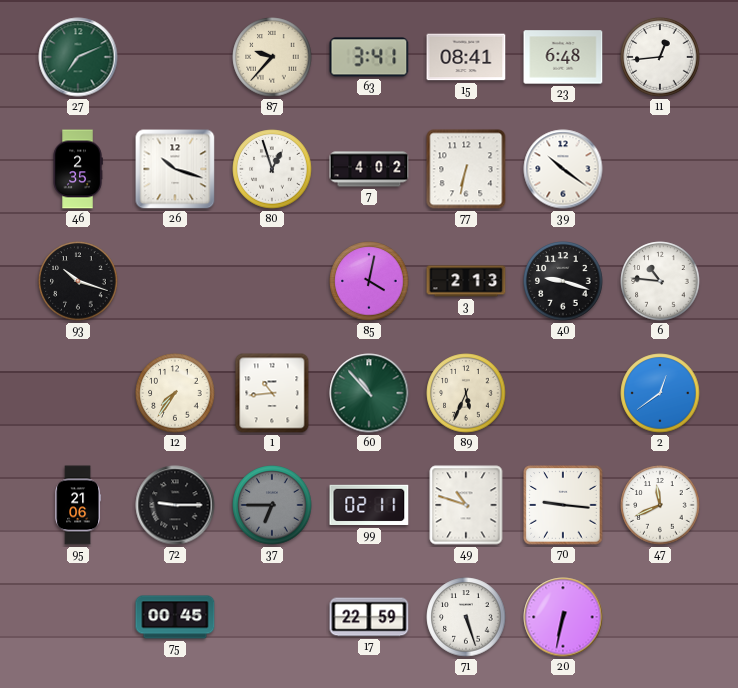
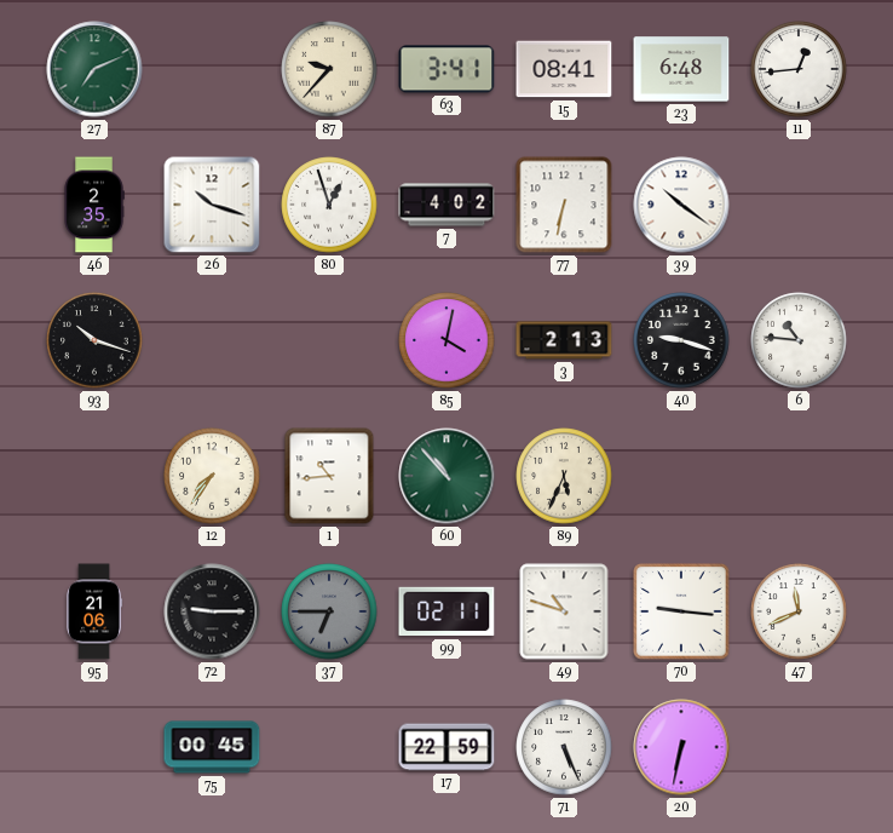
2: 12:39 -> none (660, 393)
71: 5:27 -> 5:26 (564, 747)
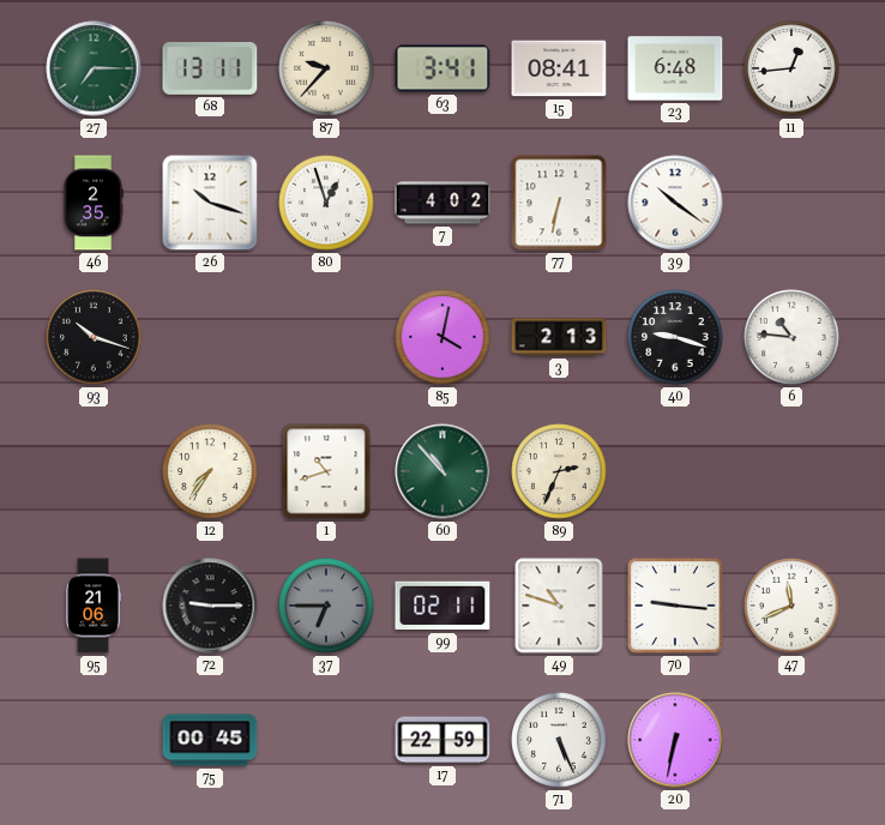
27: 7:11 -> 7:15 (94, 68)
68: none -> 13:11 (210, 68)
1: 10:44 -> 10:42 (326, 471)
89: 5:34 -> 2:34 (559, 471)
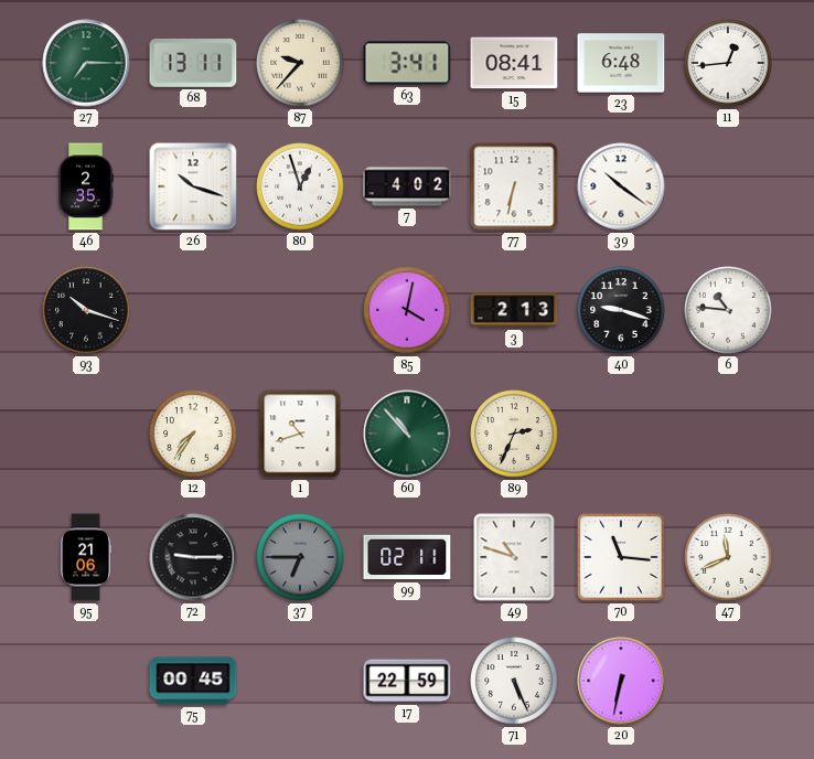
70: 9:16 -> 11:16 (621, 557)
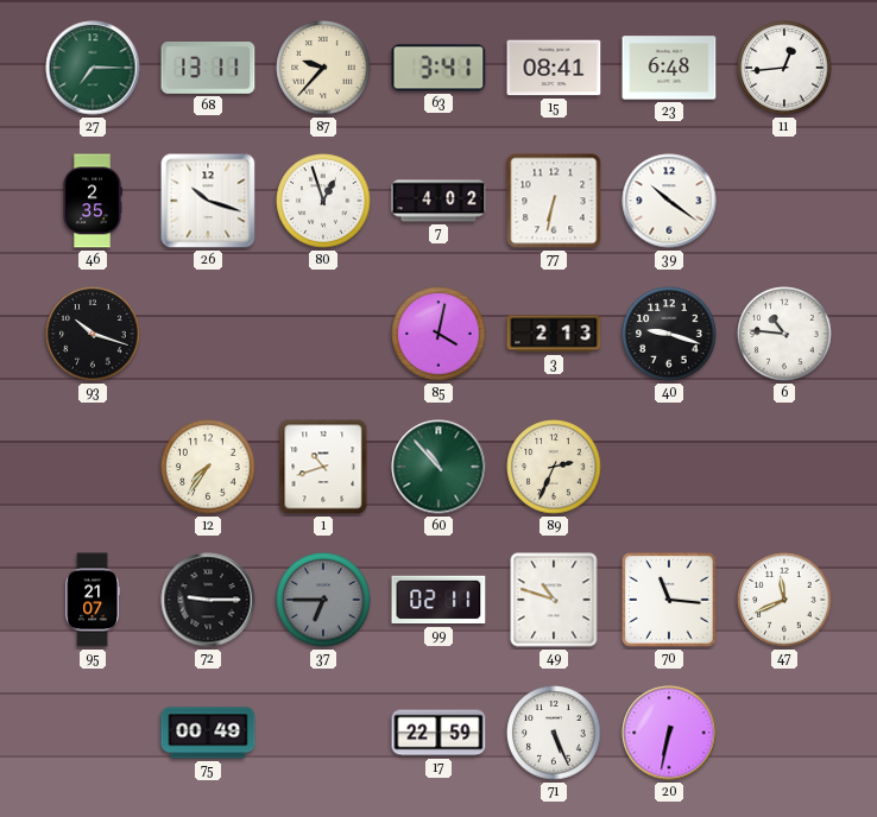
95: 21:06 -> 21:07 (92, 600)
75: 00:45 -> 00:49 (208, 733)
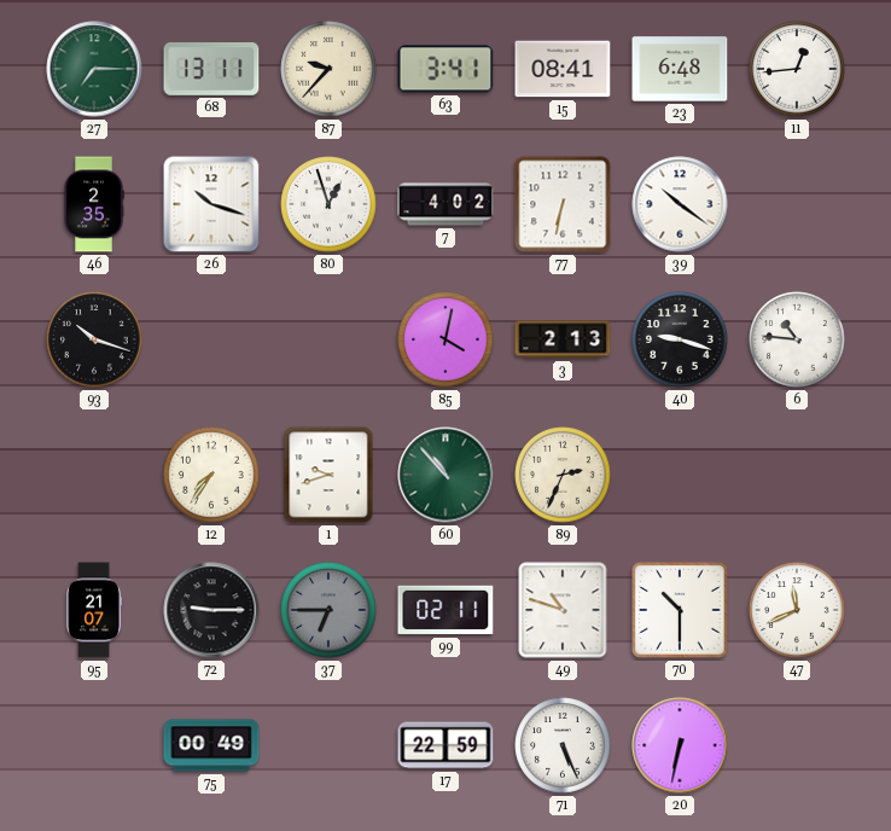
1: 10:42 -> 9:42 (328, 475)
70: 11:16 -> 10:30 (680, 610)
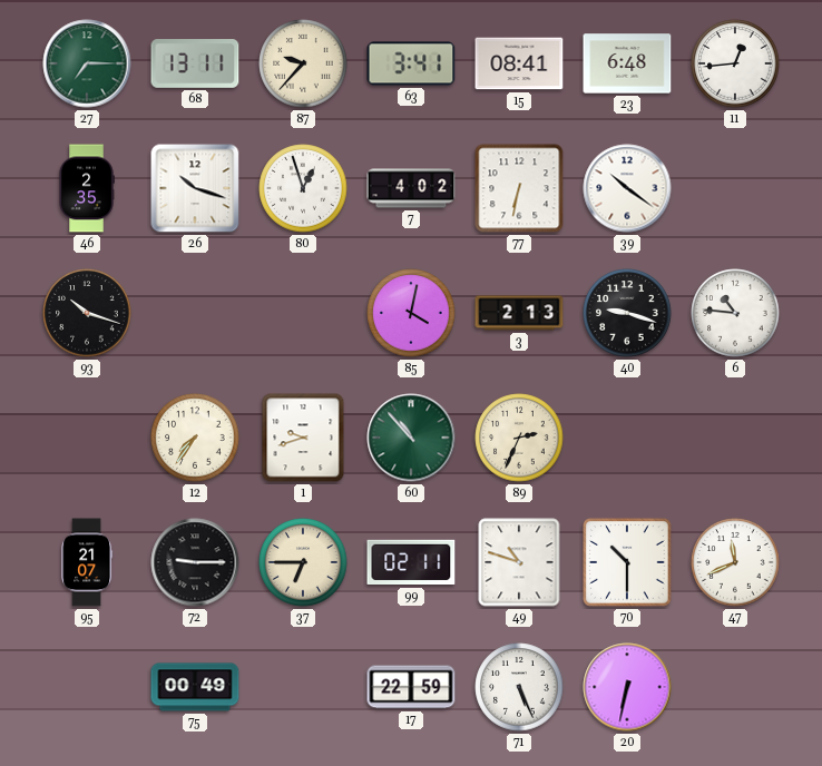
37 dial: grey -> cream (303, 562)
